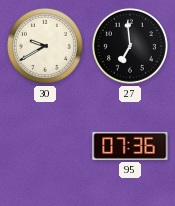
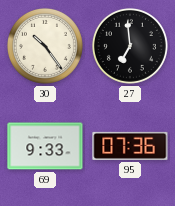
30: 9:40 -> 10:24 (45, 46)
69: none -> 9:33 (45, 146)
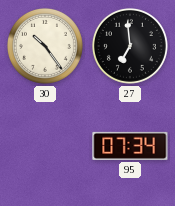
69: 9:33 -> none (45, 146)
95: 07:36 -> 07:34 (130, 146)
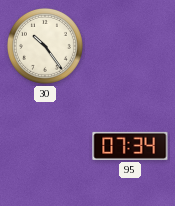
27: 6:59 -> none (130, 46)
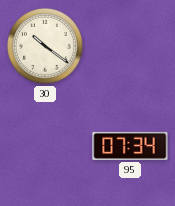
30: 10:24 -> 10:21 (45, 46)
